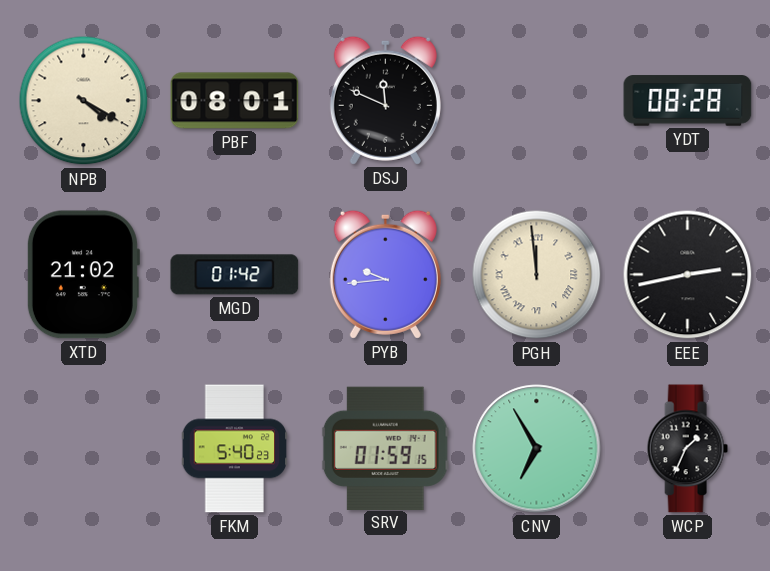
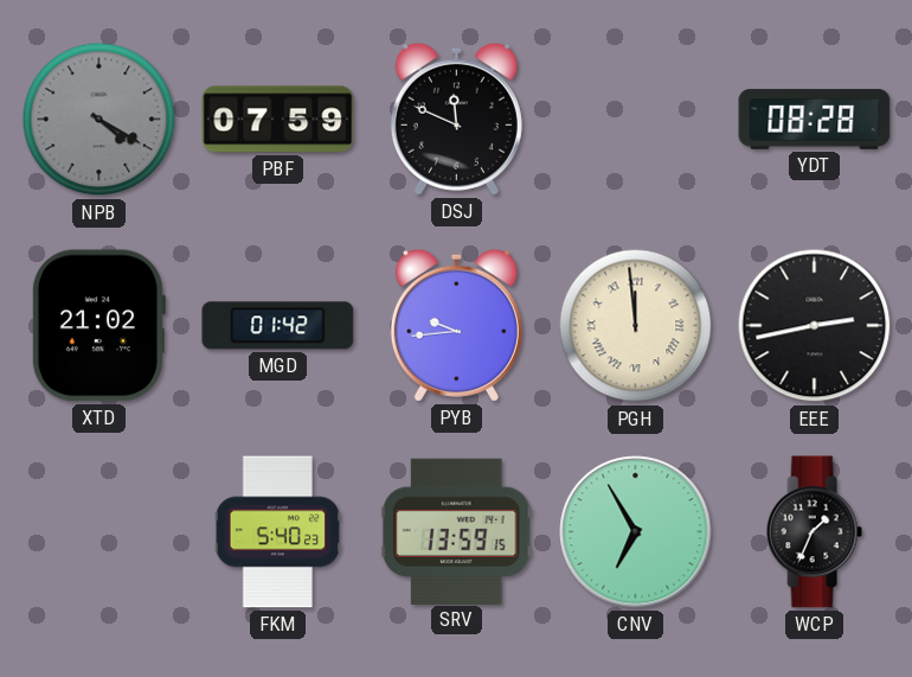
NPB dial: cream -> grey (99, 120)
PBF: 08:01 -> 07:59 (278, 120)
SRV: 01:59 -> 13:59 (456, 531)
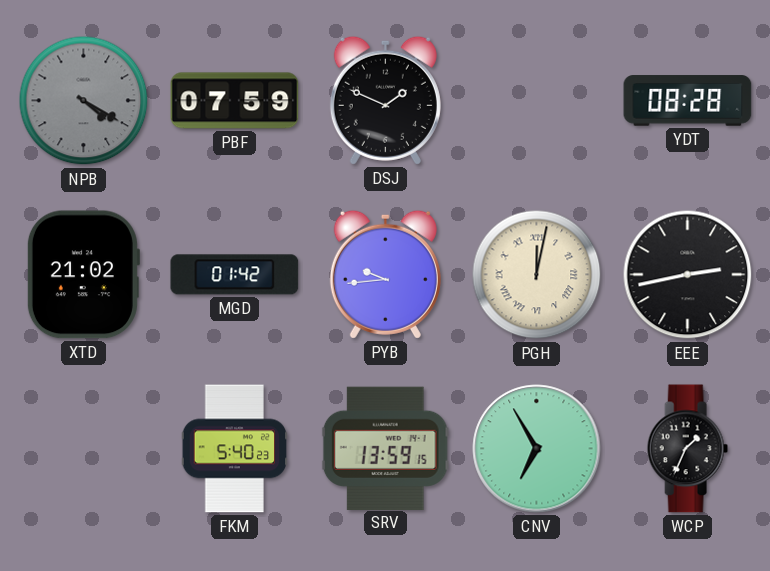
DSJ: 11:49 -> 1:49 (385, 100)
PGH: 11:59 -> 12:02 (537, 275)
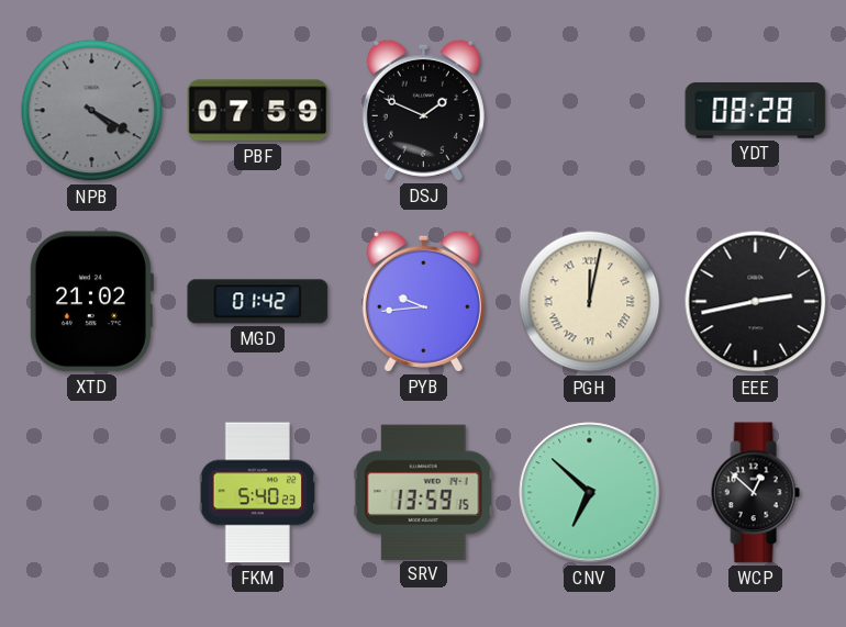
CNV: 6:55 -> 6:52 (590, 493)
WCP: 1:34 -> 12:52 (755, 493)
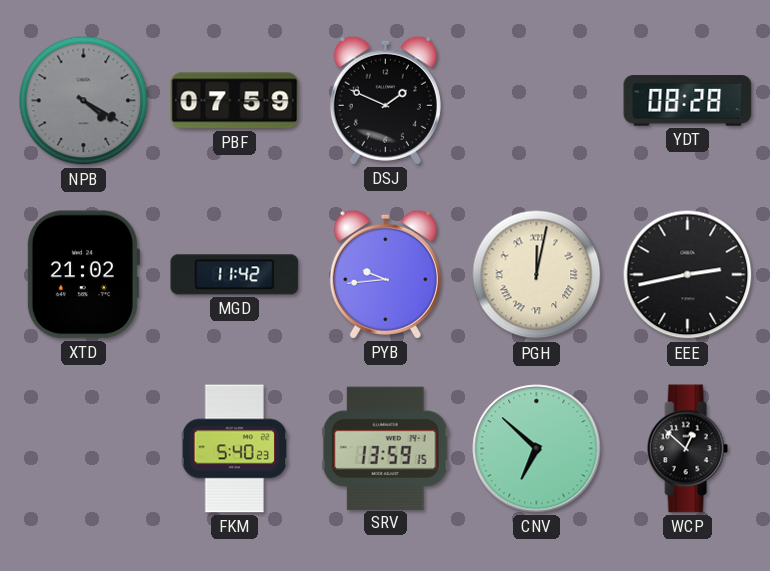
MGD: 01:42 -> 11:42 (235, 275)
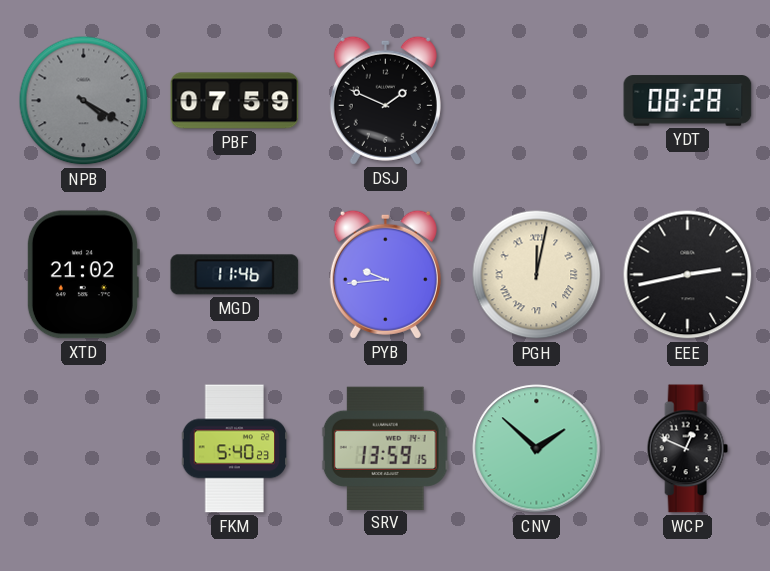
MGD: 11:42 -> 11:46 (235, 275)
CNV: 6:52 -> 1:52 (537, 449)
WCP: 12:52 -> 12:49 (687, 449)
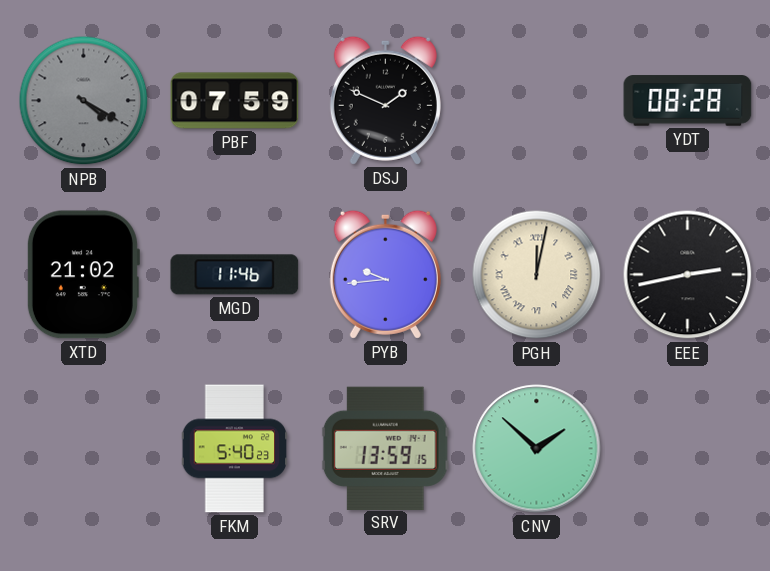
WCP: 12:49 -> none (687, 449)
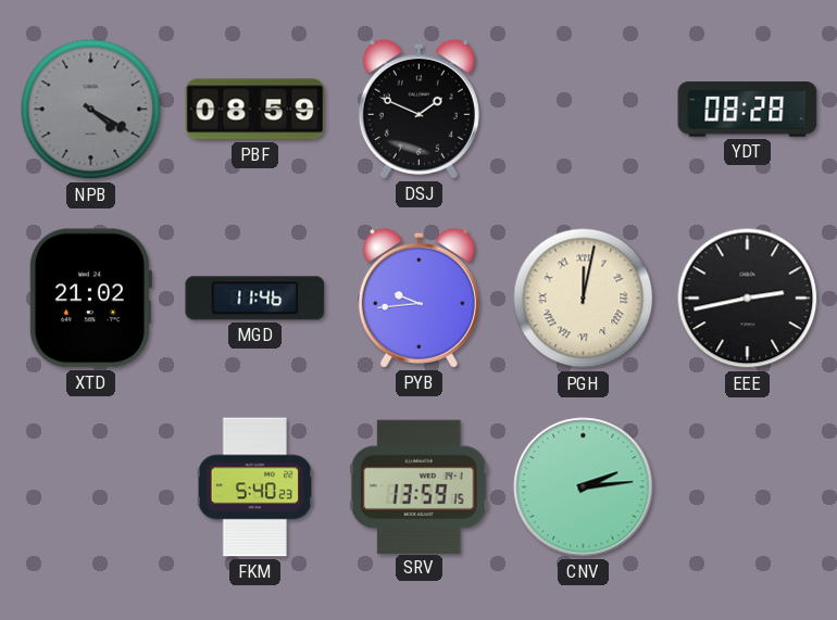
PBF: 07:59 -> 08:59 (255, 110)
CNV: 1:52 -> 2:14 (584, 488)
